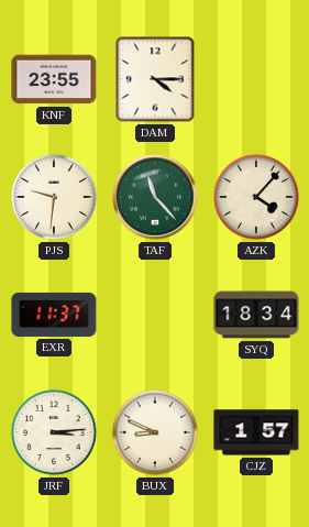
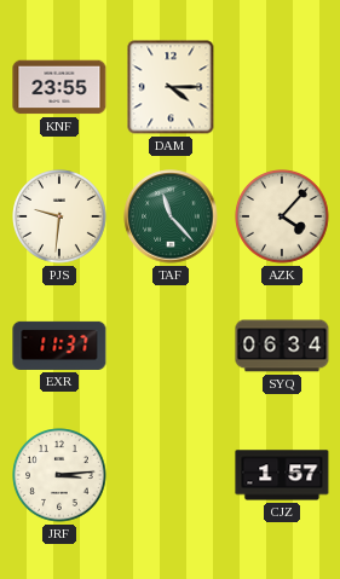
SYQ: 18:34 -> 06:34 (282, 346)
BUX: 8:49 -> none (155, 432)
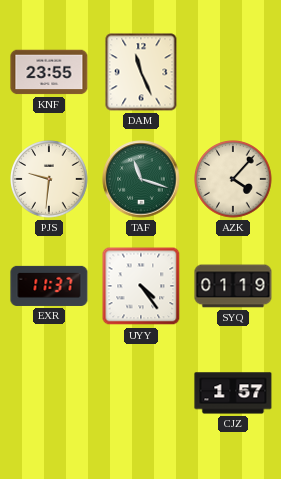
DAM: 4:15 -> 11:26 (141, 72)
TAF: 11:23 -> 11:18 (141, 179)
UYY: none -> 4:24 (141, 286)
SYQ: 06:34 -> 01:19 (233, 286)
JRF: 3:14 -> none (59, 475)
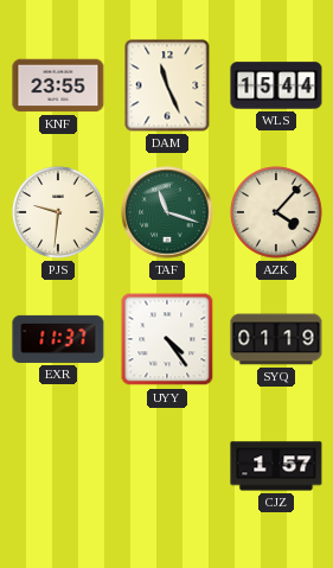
WLS: none -> 15:44 (276, 85)
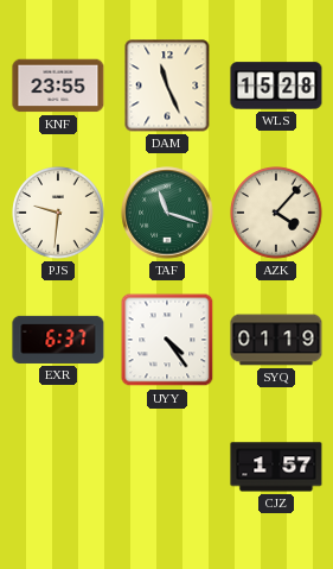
WLS: 15:44 -> 15:28 (276, 86)
EXR: 11:37 -> 6:37 (58, 340)
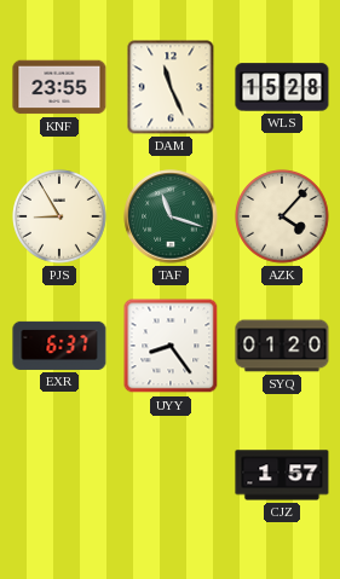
PJS: 9:31 -> 8:55 (59, 216)
UYY: 4:24 -> 8:24 (171, 346)
SYQ: 01:19 -> 01:20 (282, 346)
